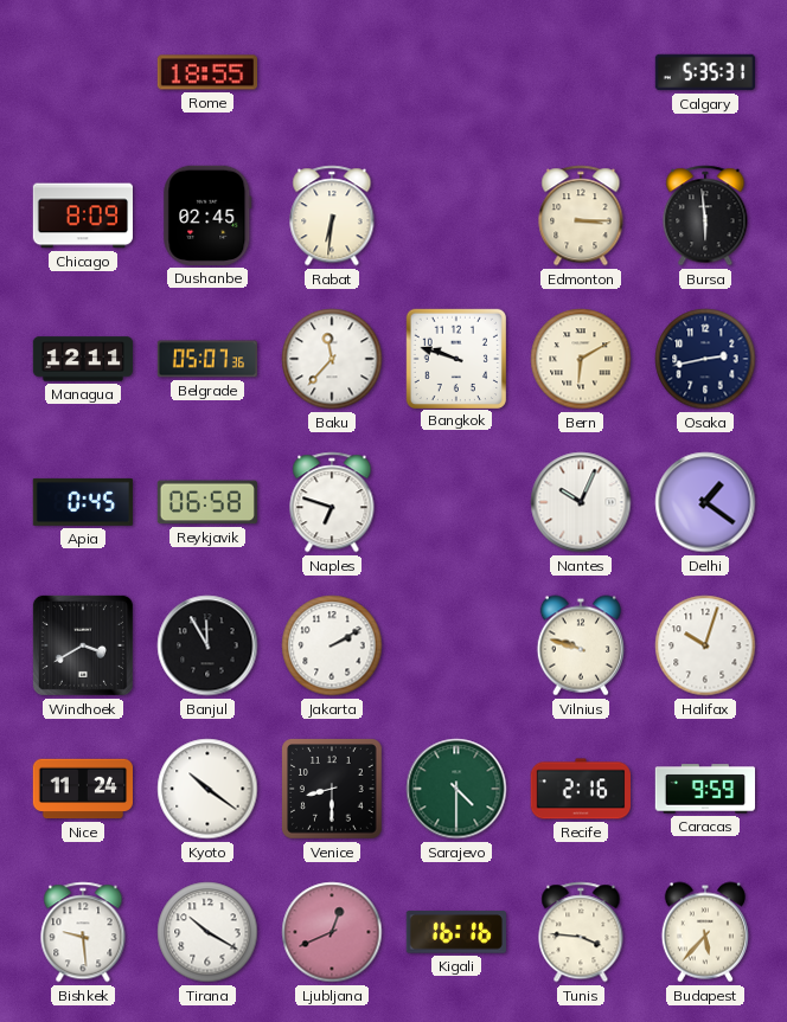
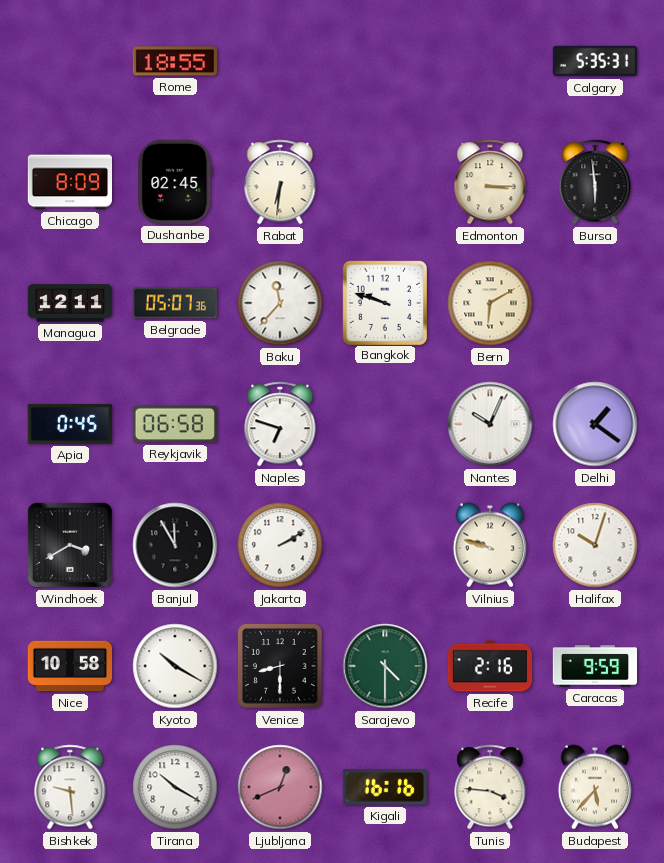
Osaka: 2:43 -> none (705, 359)
Nice: 11:24 -> 10:58 (69, 666)
Kyoto: 10:21 -> 10:20 (175, 666)
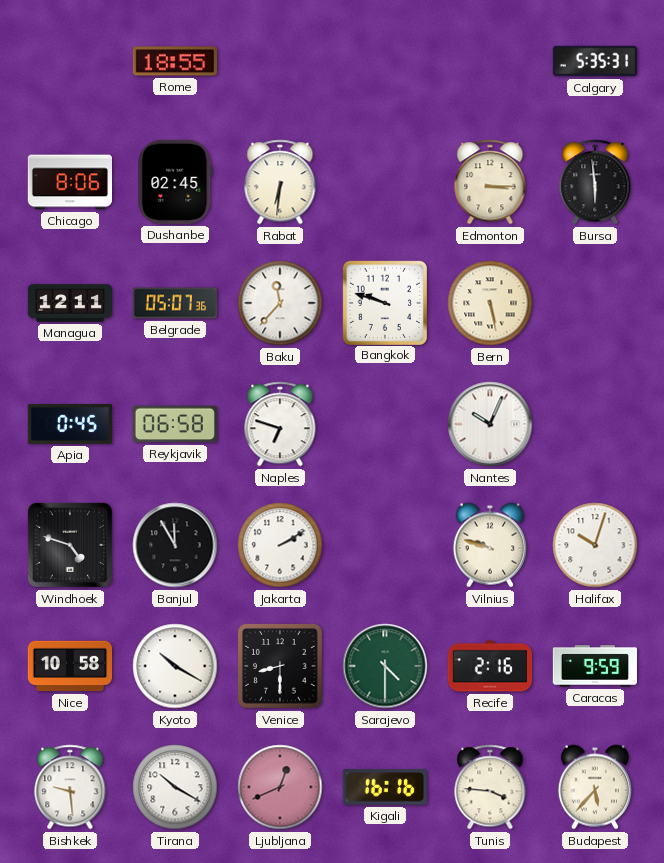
Chicago: 8:09 -> 8:06 (69, 182)
Bern: 6:10 -> 5:28 (490, 303)
Delhi: 1:21 -> none (595, 424)
Windhoek: 3:40 -> 4:48 (70, 545)
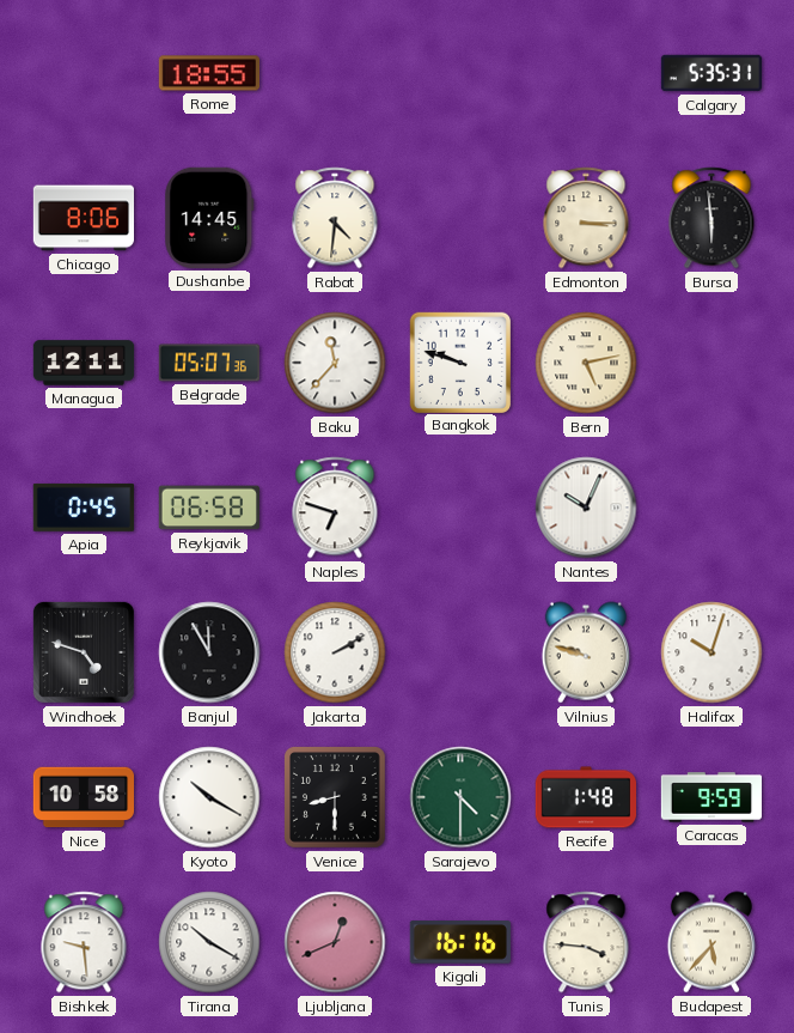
Dushanbe: 02:45 -> 14:45 (209, 218)
Rabat: 6:31 -> 4:31 (335, 218)
Bern: 5:28 -> 5:13 (586, 363)
Recife: 2:16 -> 1:48 (585, 797)
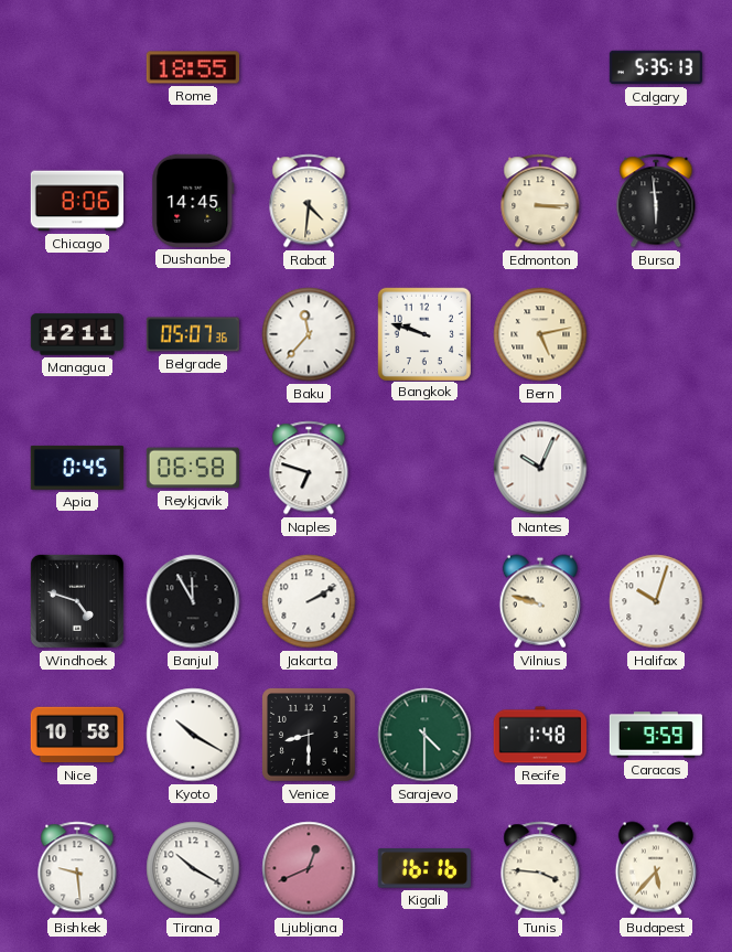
Calgary: 5:35:31 -> 5:35:13 (656, 67)
